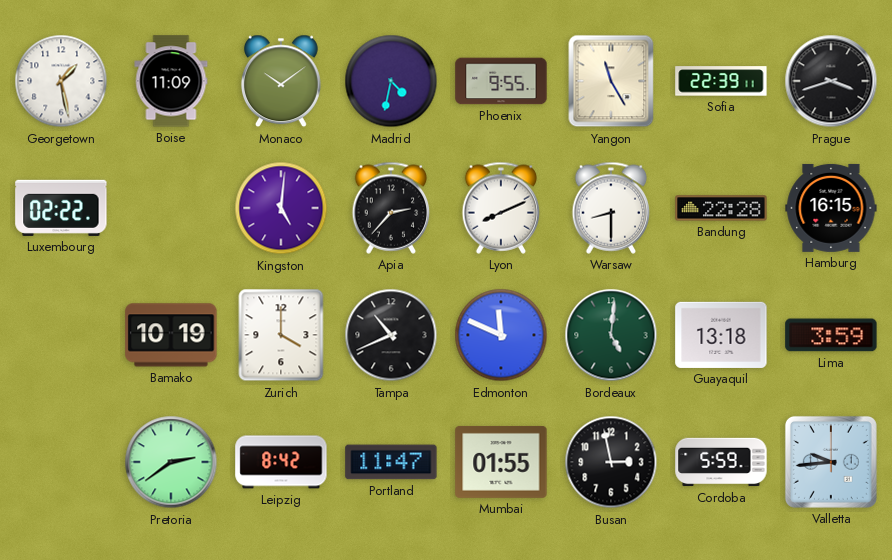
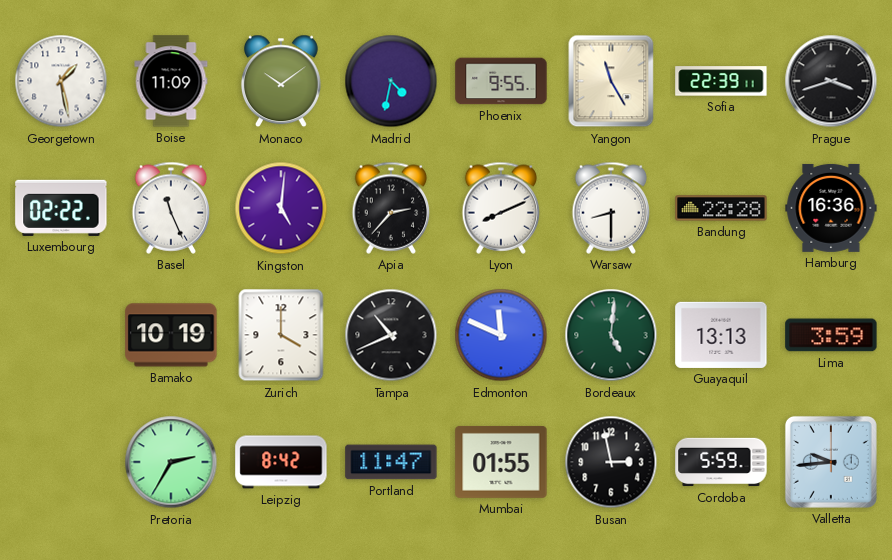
Basel: none -> 11:26 (171, 208)
Hamburg: 16:15 -> 16:36 (831, 208)
Guayaquil: 13:18 -> 13:13 (721, 335)
Pretoria: 2:39 -> 2:35 (171, 462)
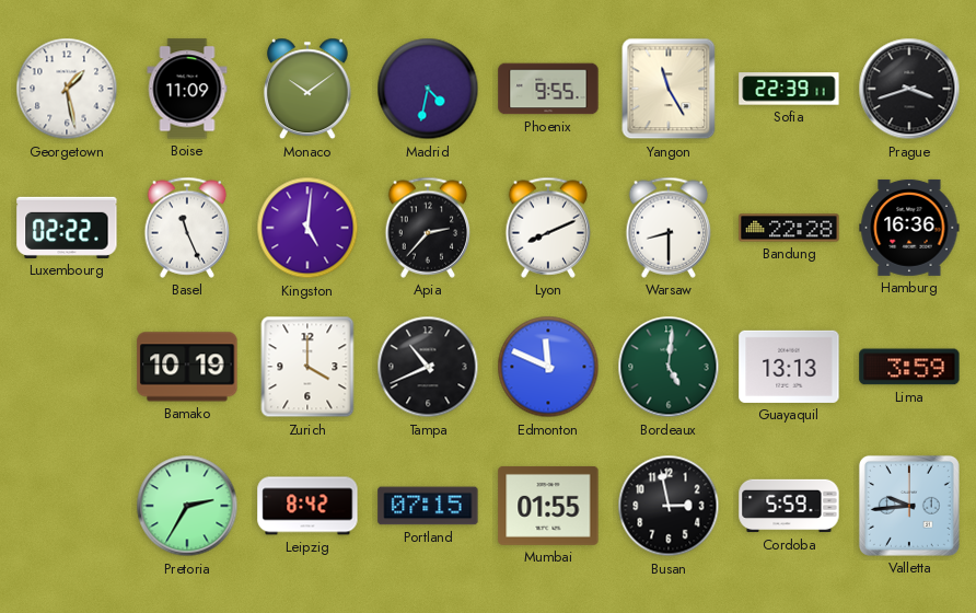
Portland: 11:47 -> 07:15 (428, 506)
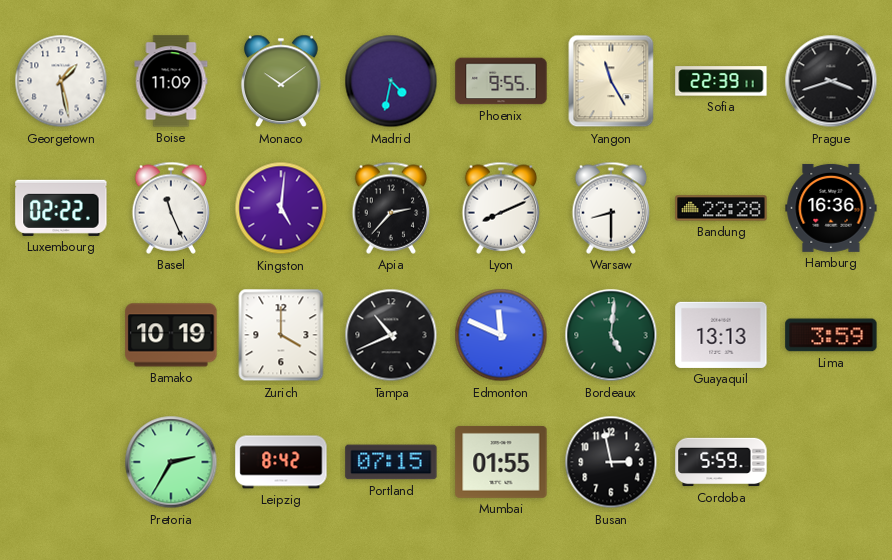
Valletta: 9:44 -> none (909, 506)
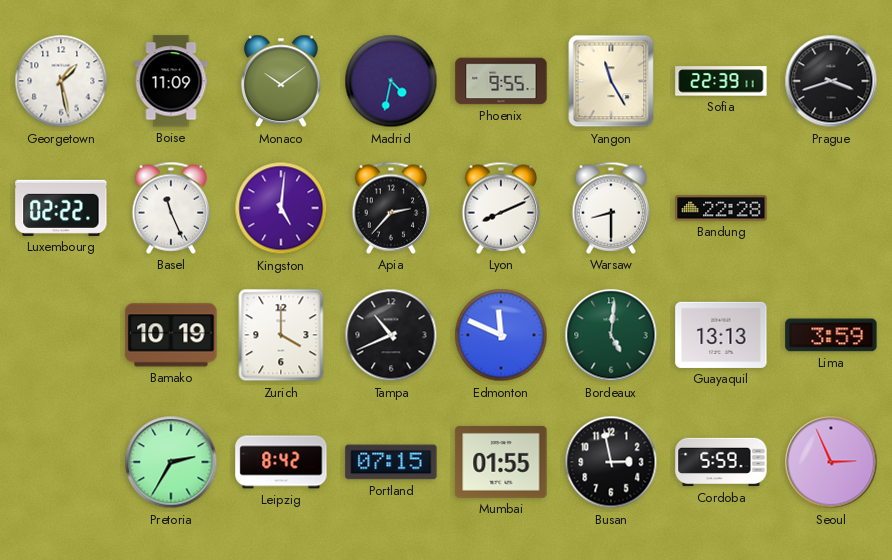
Hamburg: 16:36 -> none (831, 208)
Seoul: none -> 2:56 (831, 462)
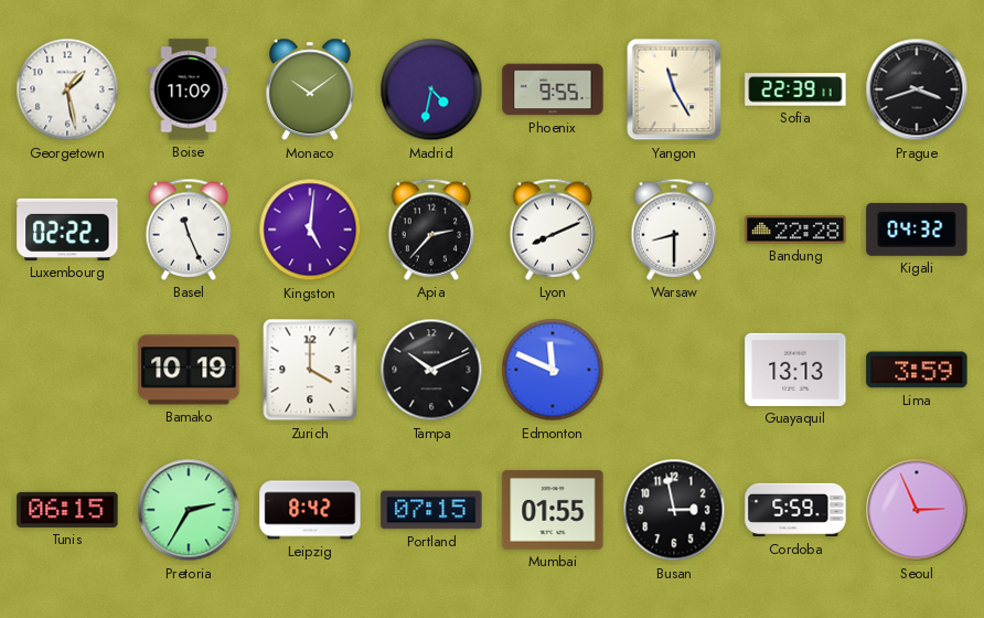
Kigali: none -> 04:32 (917, 230)
Tampa: 10:41 -> 10:11 (431, 370)
Bordeaux: 5:01 -> none (611, 335)
Tunis: none -> 06:15 (67, 510)
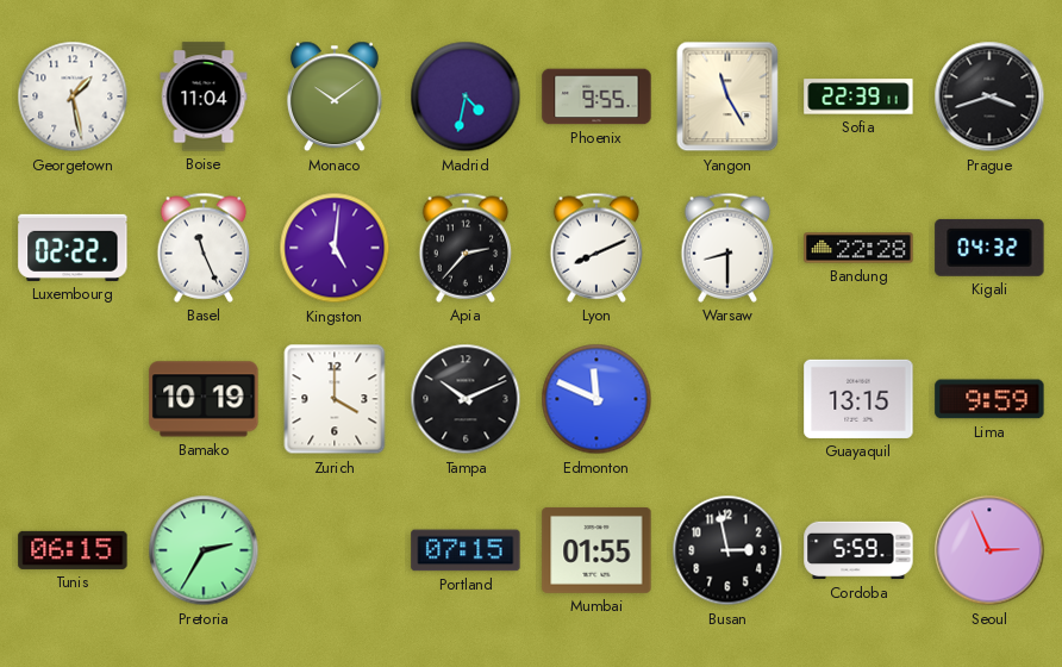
Boise: 11:09 -> 11:04 (204, 96)
Guayaquil: 13:13 -> 13:15 (858, 399)
Lima: 3:59 -> 9:59 (989, 399)
Leipzig: 8:42 -> none (310, 510)
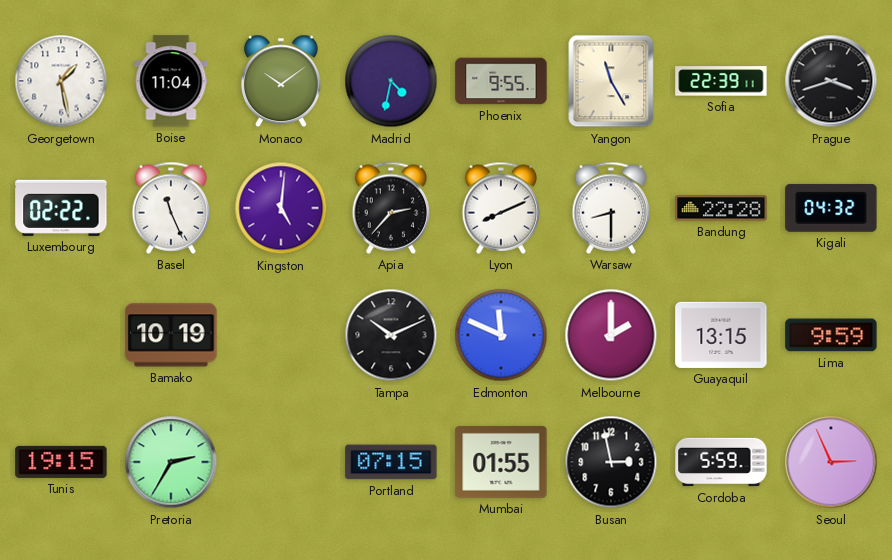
Zurich: 4:00 -> none (335, 399)
Melbourne: none -> 2:00 (611, 335)
Tunis: 06:15 -> 19:15 (61, 462)
